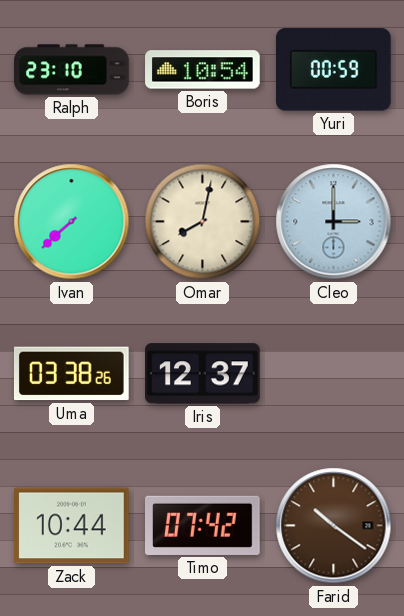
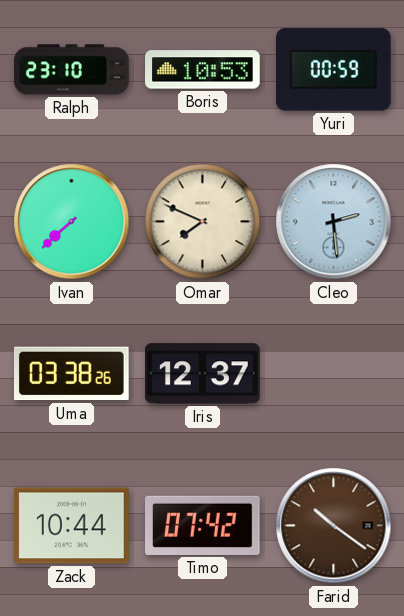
Boris: 10:54 -> 10:53 (203, 70)
Omar: 8:02 -> 7:49 (203, 222)
Cleo: 3:00 -> 2:29 (334, 222)
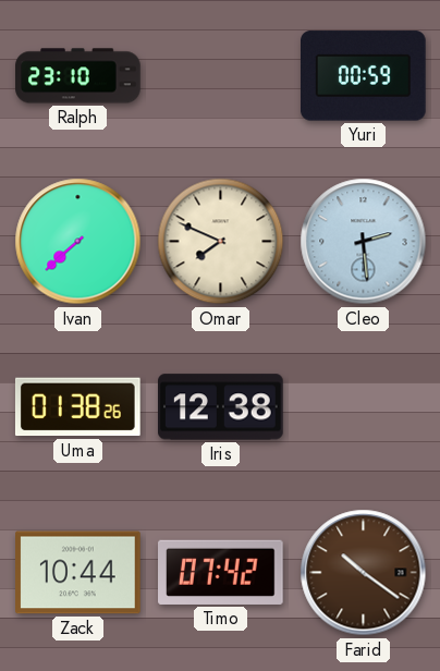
Boris: 10:53 -> none (203, 70)
Uma: 03:38 -> 01:38 (77, 407)
Iris: 12:37 -> 12:38 (221, 407)
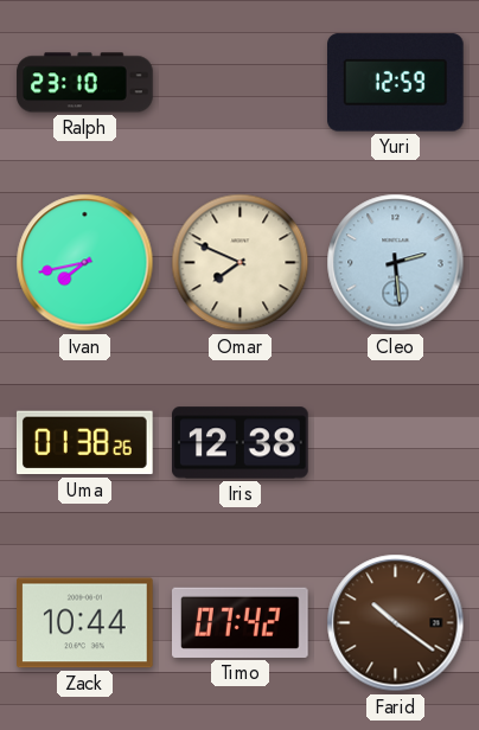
Yuri: 00:59 -> 12:59 (396, 83)
Ivan: 7:38 -> 7:43 (85, 263)
